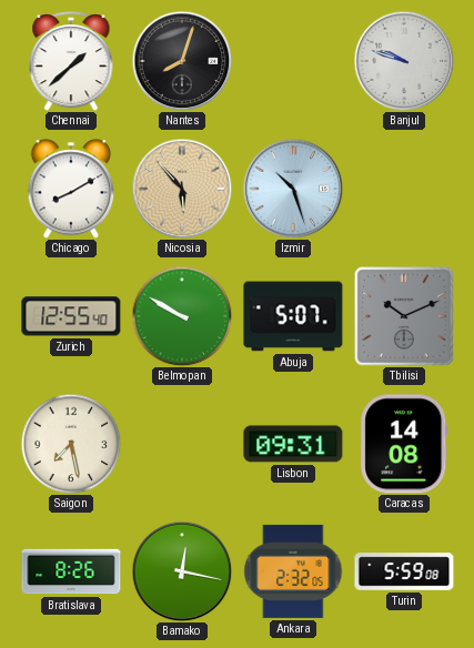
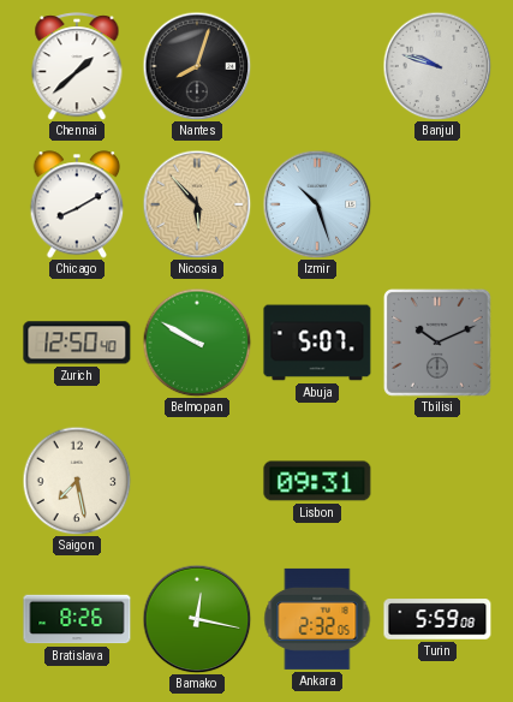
Zurich: 12:55 -> 12:50 (77, 343)
Caracas: 14:08 -> none (404, 444)
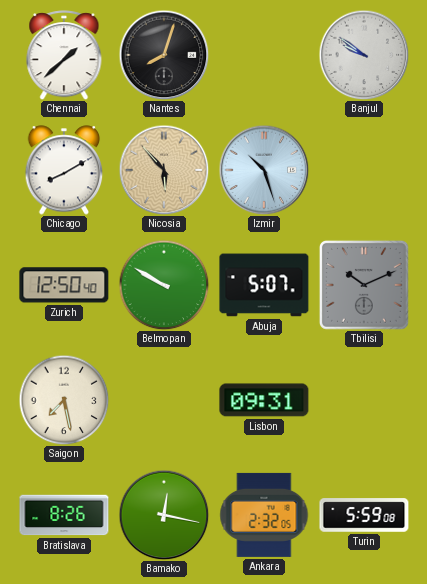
Banjul: 9:48 -> 9:51 (364, 55)
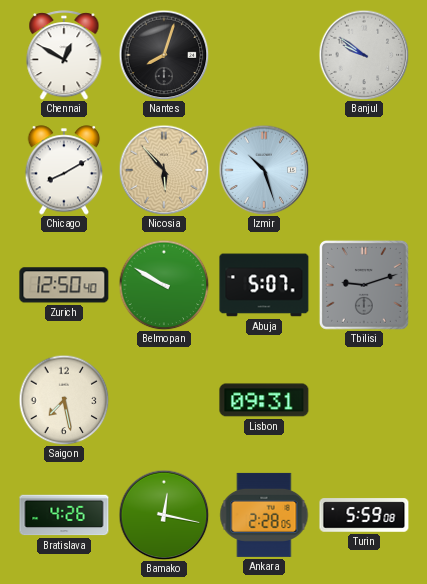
Chennai: 1:38 -> 12:50 (64, 55)
Tbilisi: 10:11 -> 9:12 (364, 285)
Bratislava: 8:26 -> 4:26 (64, 515)
Ankara: 2:32 -> 2:28 (264, 515)
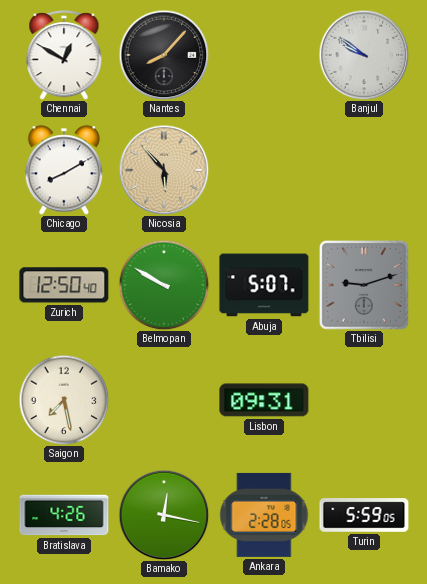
Nantes: 8:03 -> 8:07 (164, 55)
Izmir: 10:27 -> none (264, 170)
Turin: 5:59:08 -> 5:59:05 (364, 515)
